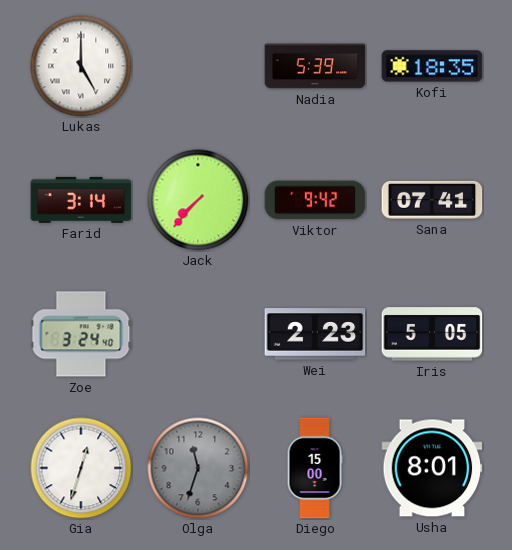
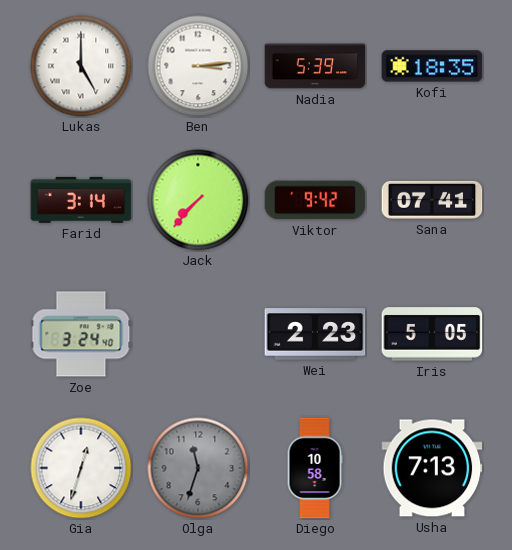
Ben: none -> 3:14 (198, 66)
Diego: 15:00 -> 10:58 (315, 468)
Usha: 8:01 -> 7:13 (432, 468)
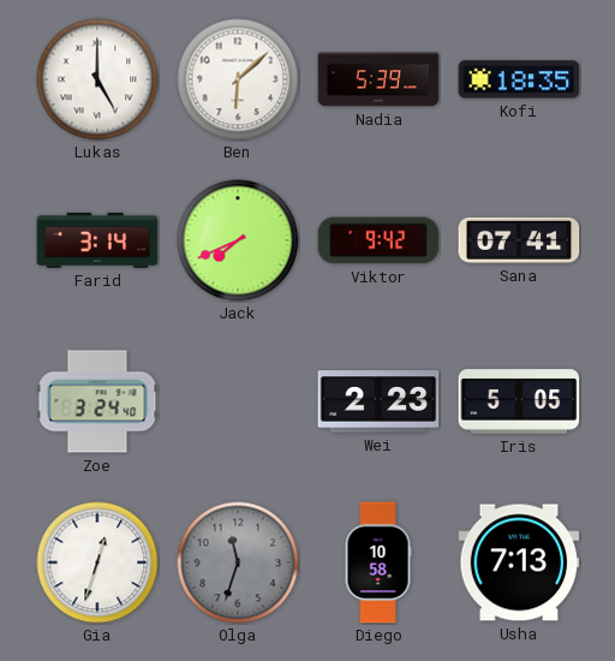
Ben: 3:14 -> 6:08 (238, 79)
Jack: 7:37 -> 7:41 (238, 240)
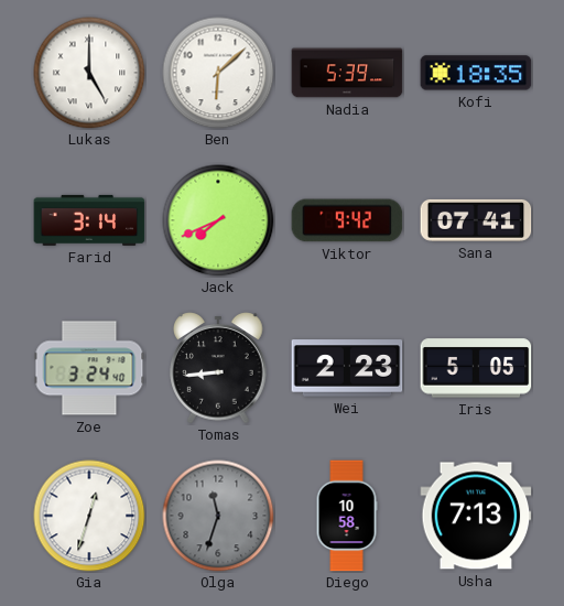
Tomas: none -> 8:44 (218, 368)
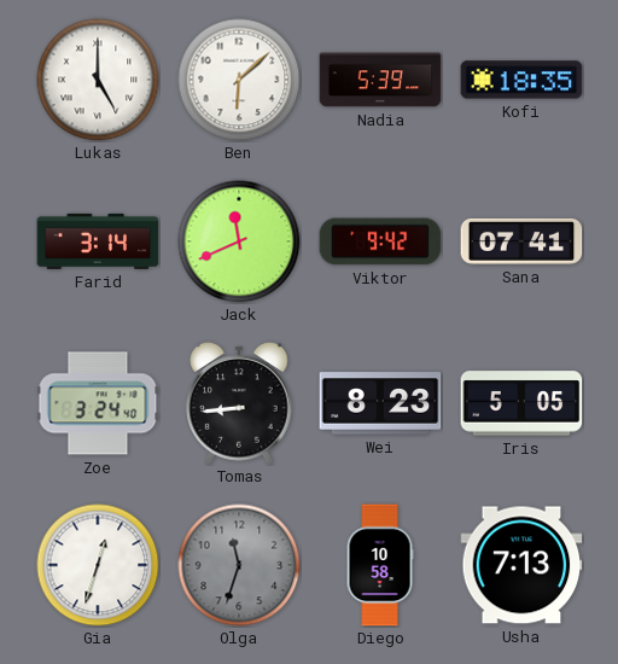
Jack: 7:41 -> 11:41 (239, 241)
Wei: 2:23 -> 8:23 (380, 403)
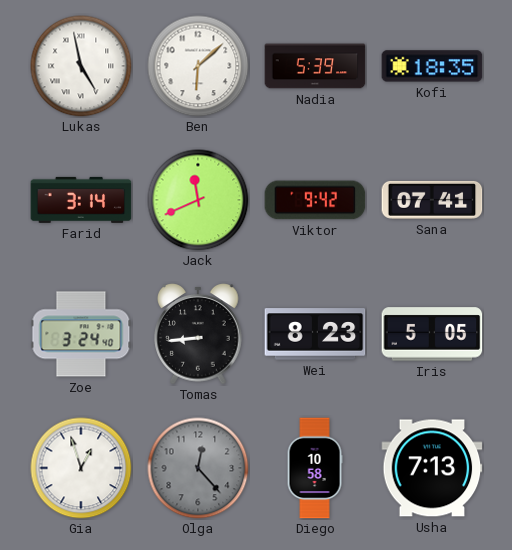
Lukas: 5:00 -> 4:58 (81, 66)
Gia: 12:33 -> 12:57 (81, 468)
Olga: 11:33 -> 12:23 (198, 468)
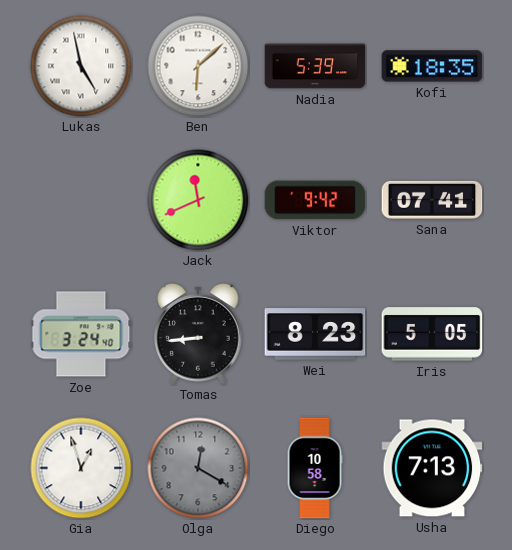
Farid: 3:14 -> none (81, 200)
Olga: 12:23 -> 12:20 (198, 468)
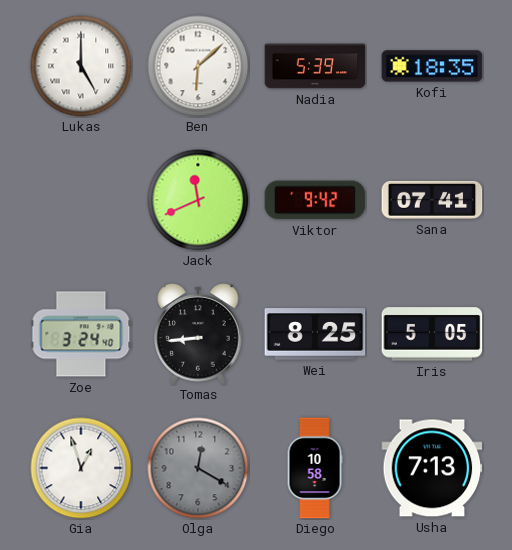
Lukas: 4:58 -> 5:00 (81, 66)
Wei: 8:23 -> 8:25 (315, 334)
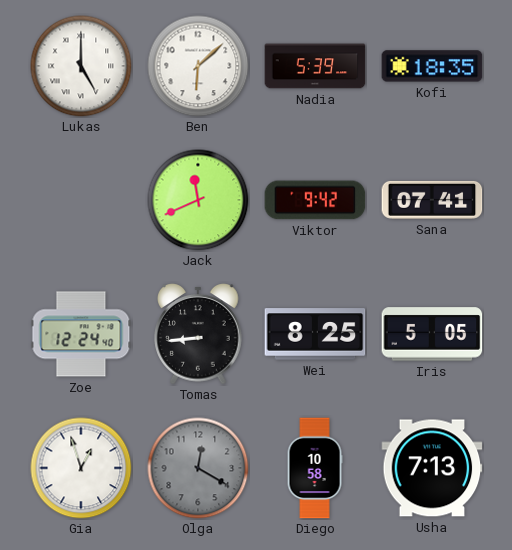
Zoe: 3:24 -> 12:24 (81, 334)
